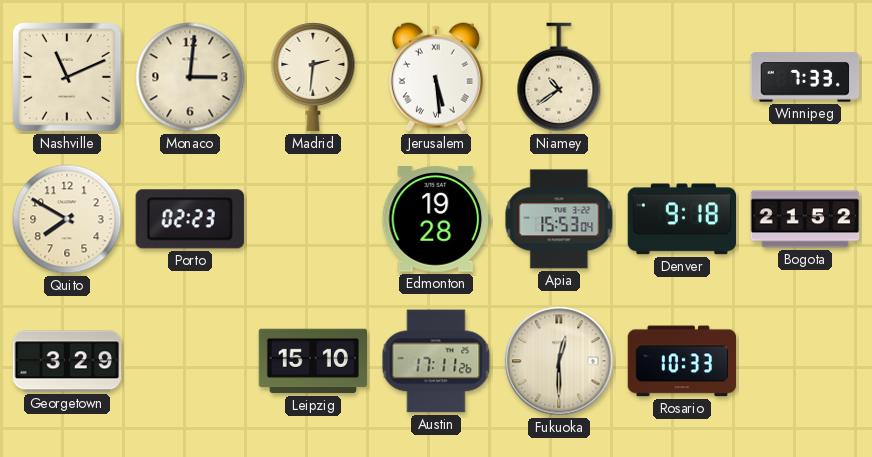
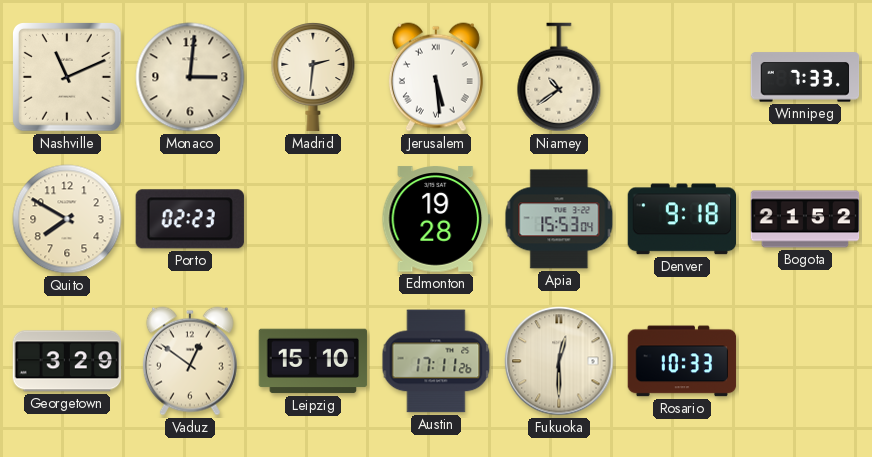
Vaduz: none -> 12:51 (190, 361)
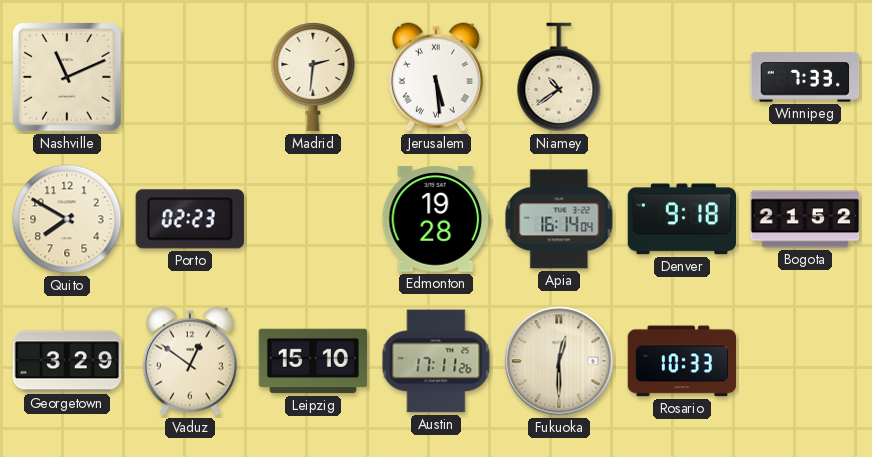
Monaco: 3:01 -> none (190, 77)
Apia: 15:53 -> 16:14 (559, 219)
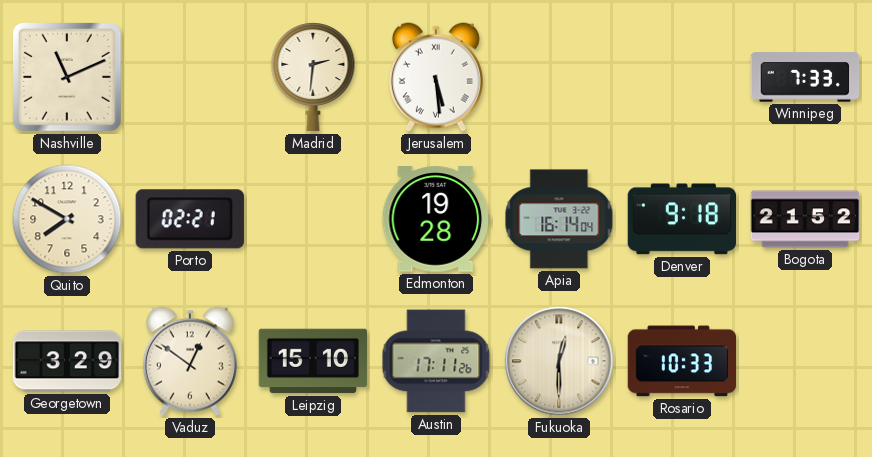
Niamey: 10:39 -> none (559, 77)
Porto: 02:23 -> 02:21 (190, 219)
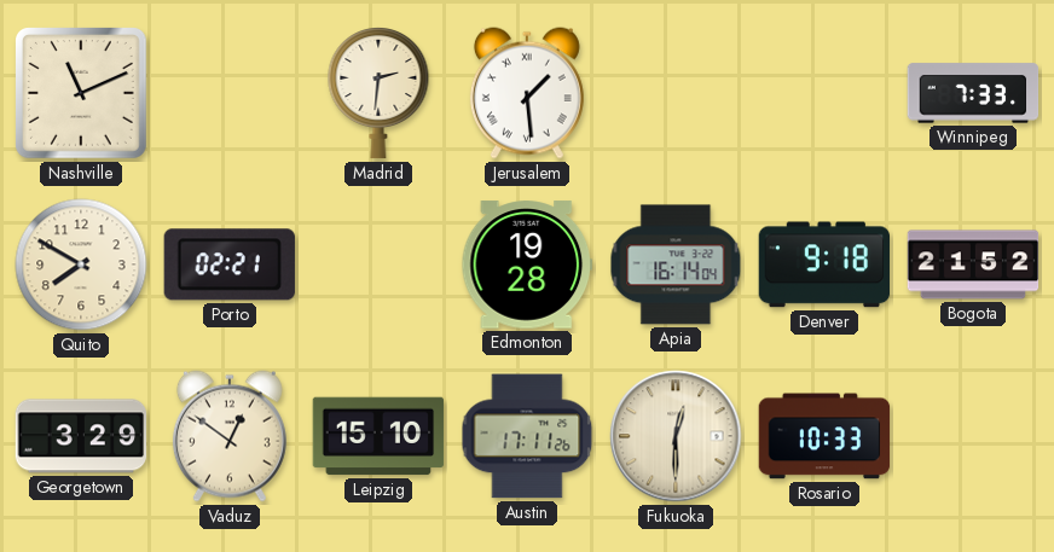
Jerusalem: 5:29 -> 1:29 (527, 93)
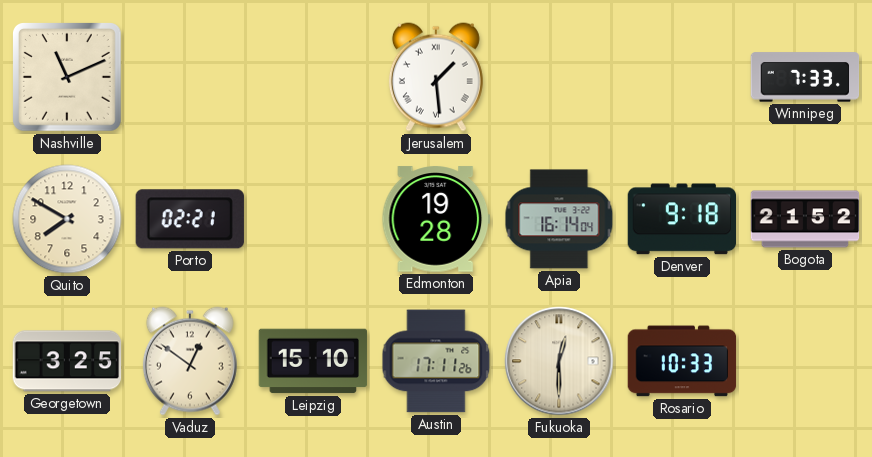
Madrid: 2:31 -> none (378, 94)
Georgetown: 3:29 -> 3:25 (67, 361)
